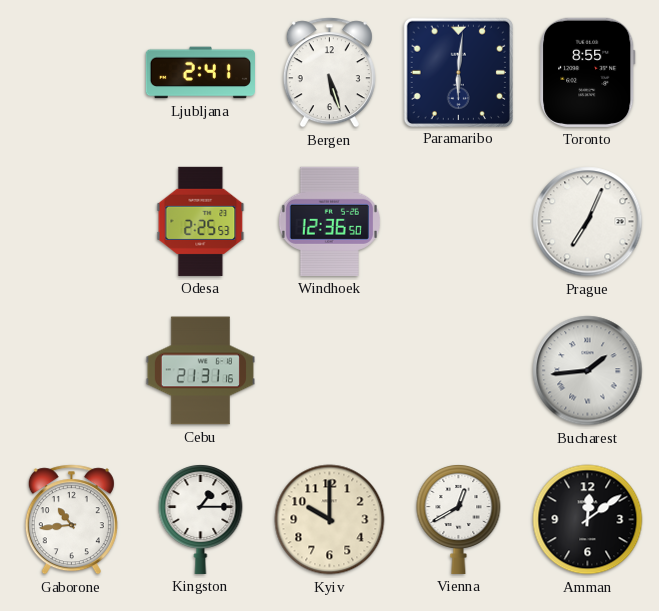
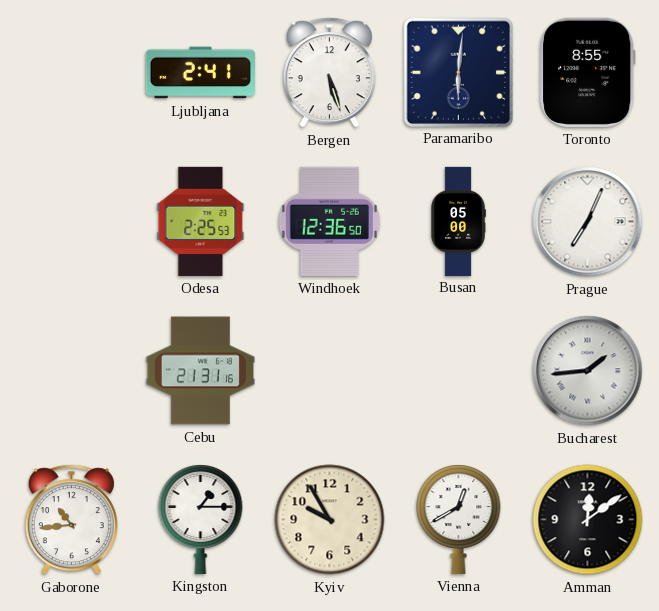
Busan: none -> 05:00 (458, 221)
Kyiv: 10:00 -> 9:55 (330, 520)
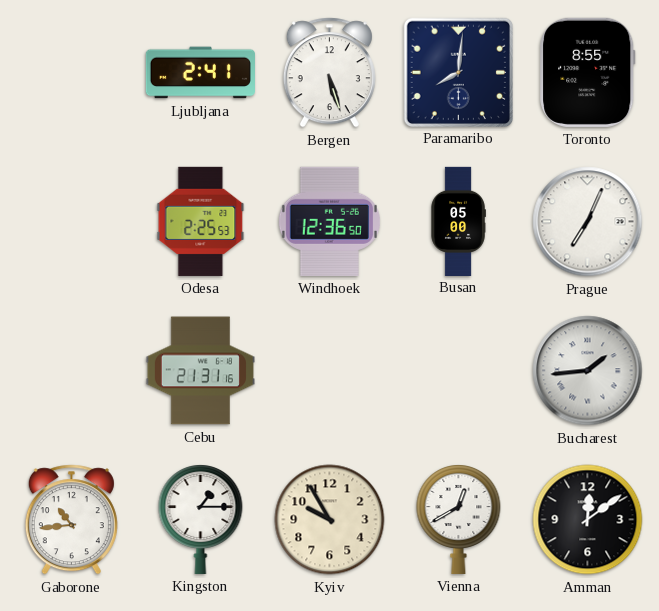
Paramaribo: 6:01 -> 8:01 (458, 72)
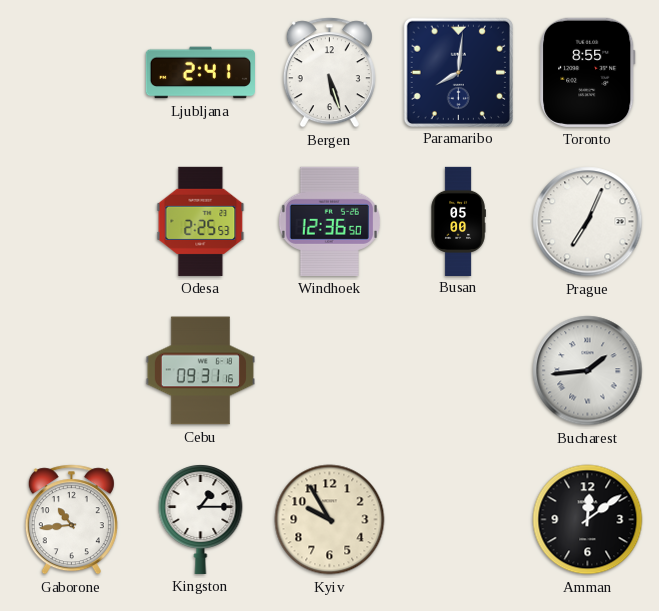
Cebu: 21:31 -> 09:31 (200, 371)
Vienna: 12:40 -> none (459, 520)
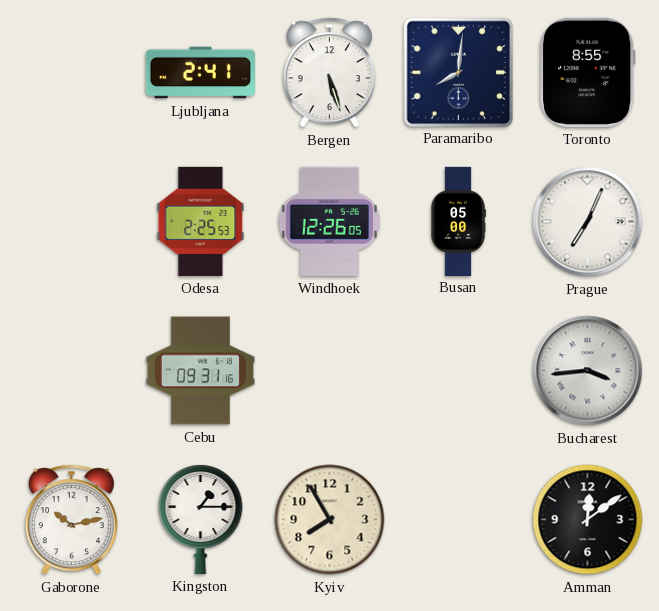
Windhoek: 12:36 -> 12:26 (329, 221)
Bucharest: 1:44 -> 3:44 (588, 371)
Gaborone: 10:44 -> 10:13 (71, 520)
Kyiv: 9:55 -> 7:55 (330, 520)
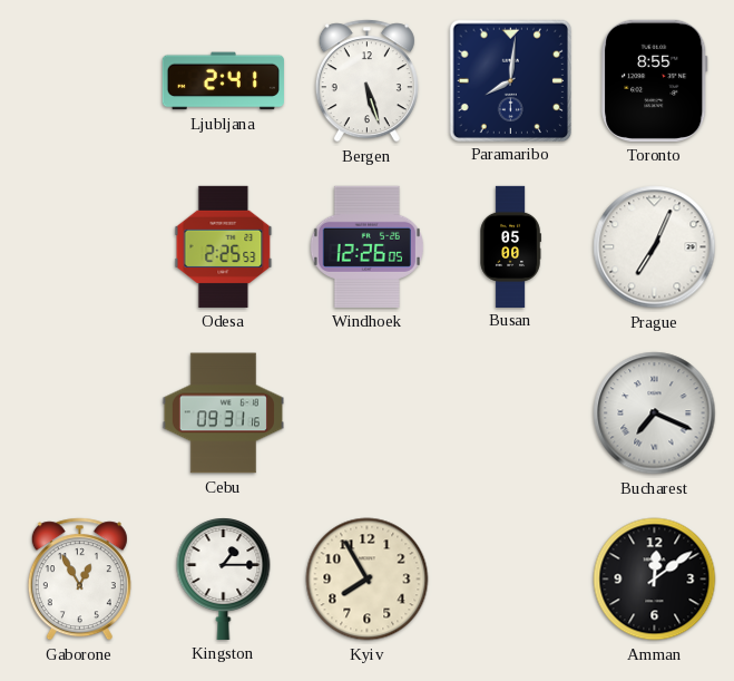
Bucharest: 3:44 -> 7:19 (655, 414)
Gaborone: 10:13 -> 12:55 (79, 580)
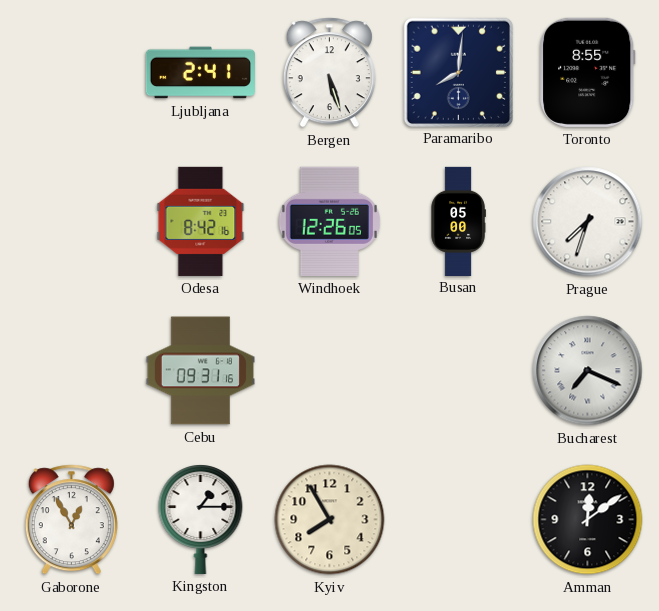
Odesa: 2:25 -> 8:42 (201, 221)
Prague: 7:04 -> 7:33 (588, 222)
